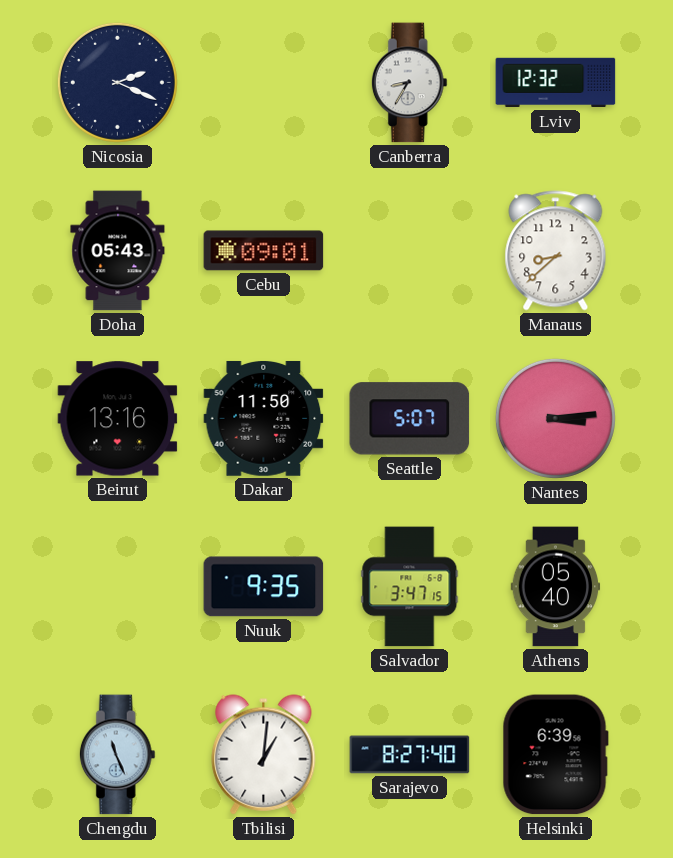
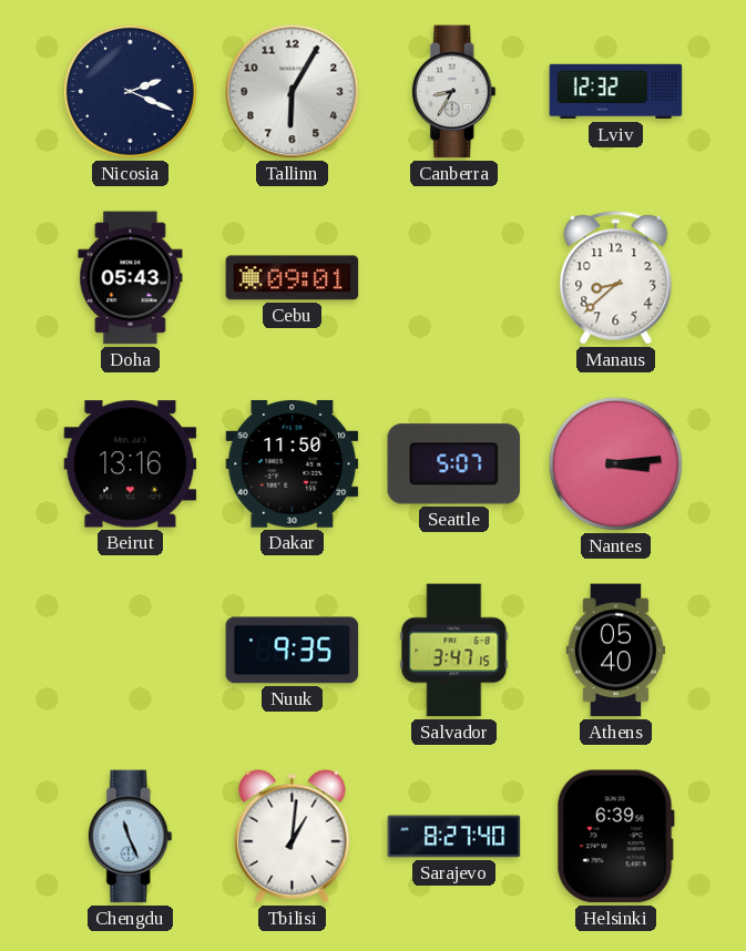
Tallinn: none -> 6:05 (293, 92)
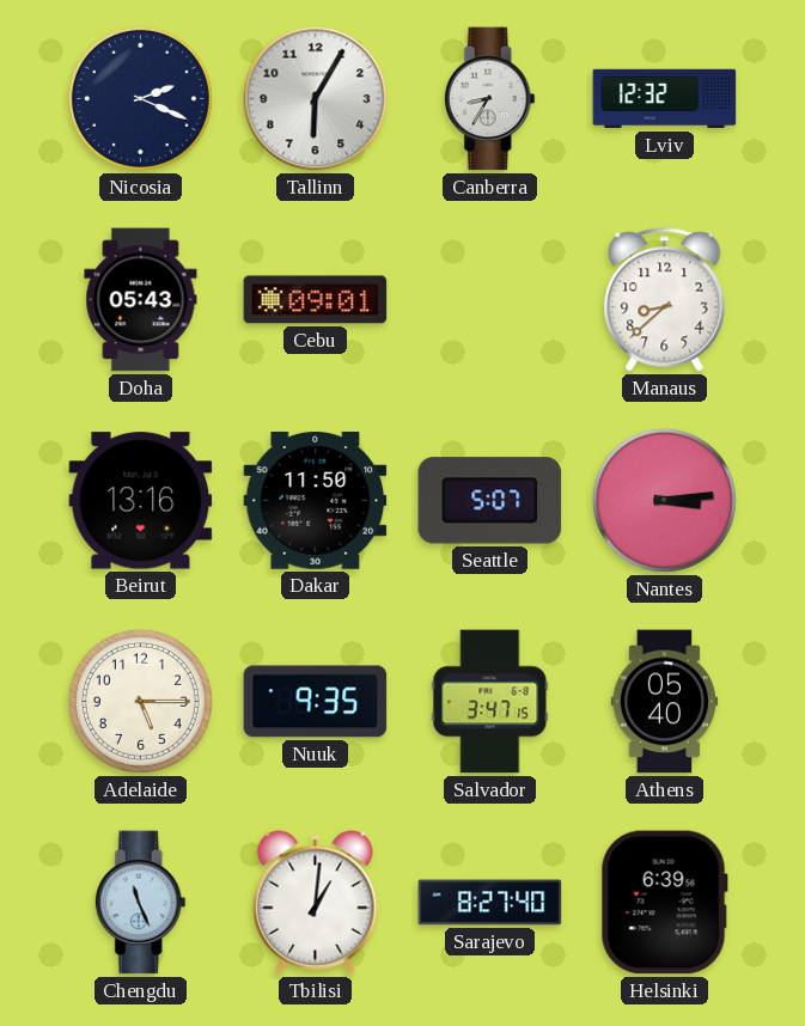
Adelaide: none -> 5:15 (140, 701)
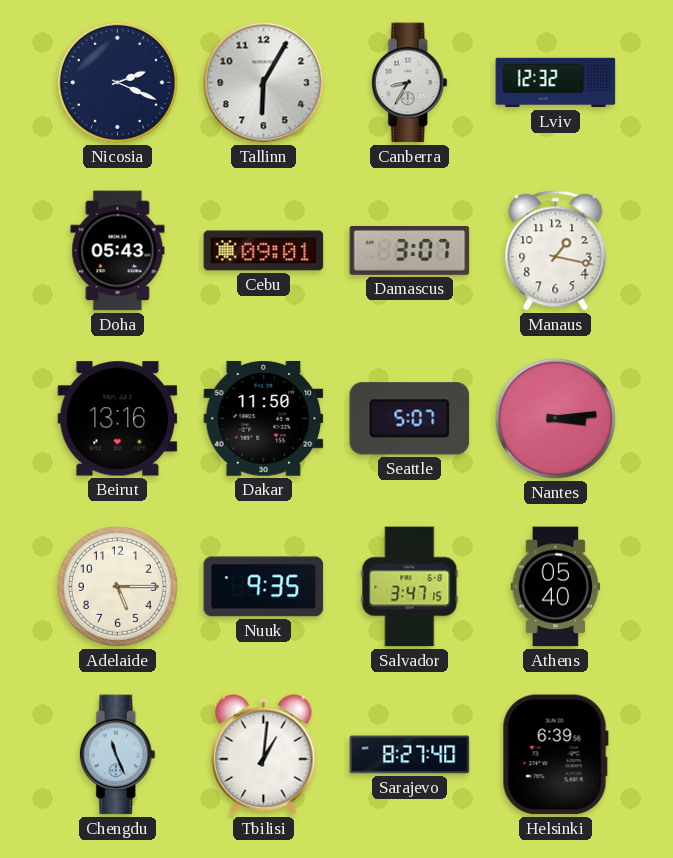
Damascus: none -> 3:07 (410, 251)
Manaus: 8:38 -> 1:17 (556, 251)
